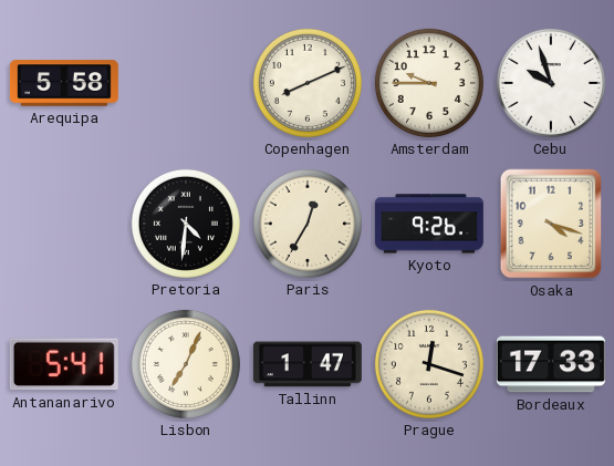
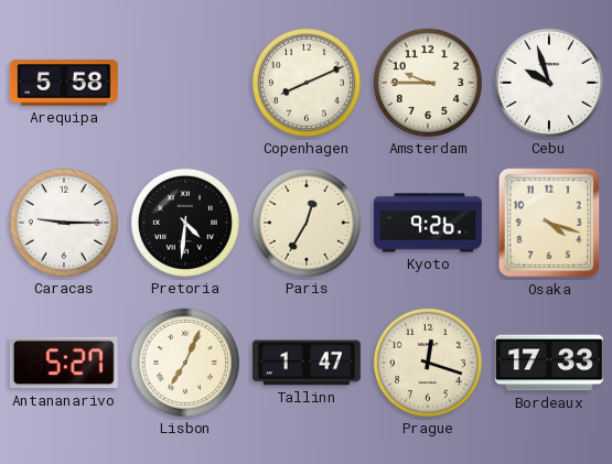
Caracas: none -> 9:15 (64, 223)
Antananarivo: 5:41 -> 5:27 (64, 363)
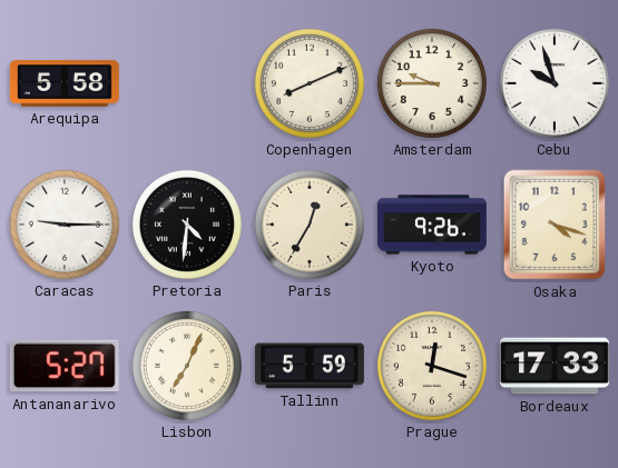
Tallinn: 1:47 -> 5:59 (310, 366)
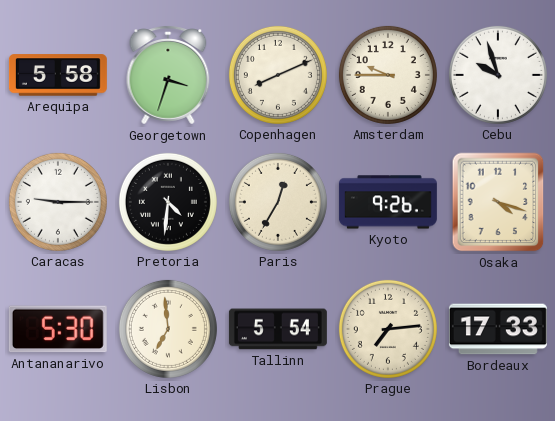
Georgetown: none -> 3:33 (168, 75)
Antananarivo: 5:27 -> 5:30 (58, 329)
Lisbon: 7:04 -> 6:59 (168, 329)
Tallinn: 5:59 -> 5:54 (278, 329)
Prague: 12:18 -> 7:14 (388, 329)
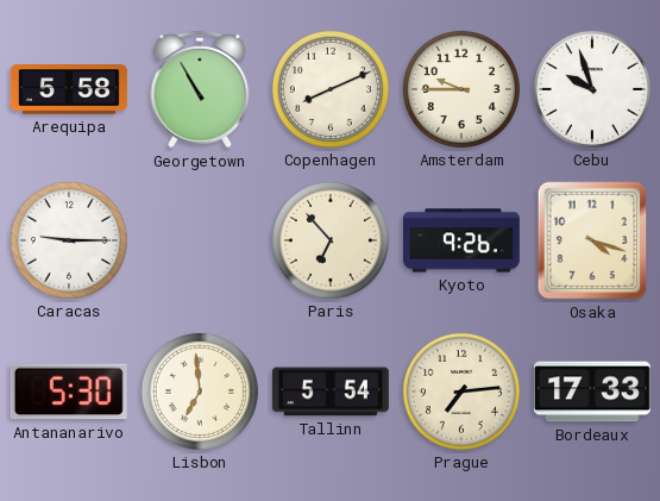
Georgetown: 3:33 -> 10:55 (200, 89)
Pretoria: 4:31 -> none (168, 202)
Paris: 12:35 -> 6:53 (331, 240)
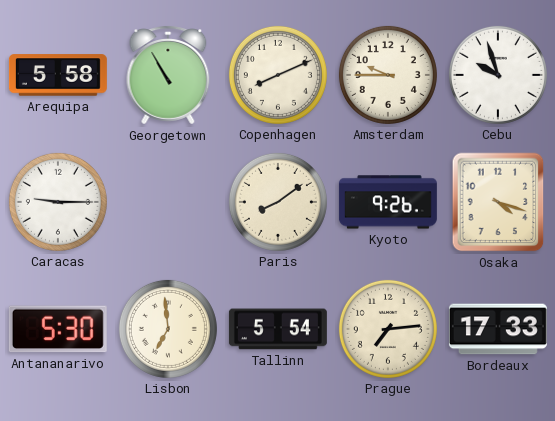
Paris: 6:53 -> 8:09 (278, 202)
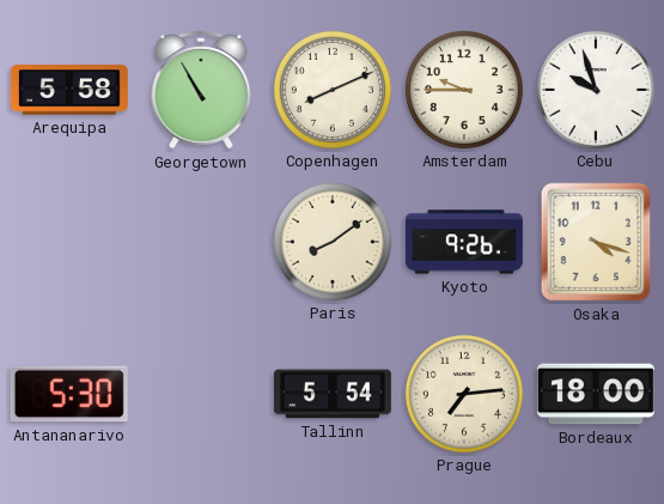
Caracas: 9:15 -> none (58, 202)
Lisbon: 6:59 -> none (168, 329)
Bordeaux: 17:33 -> 18:00 (596, 394)
